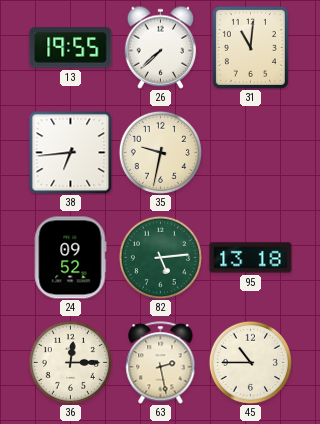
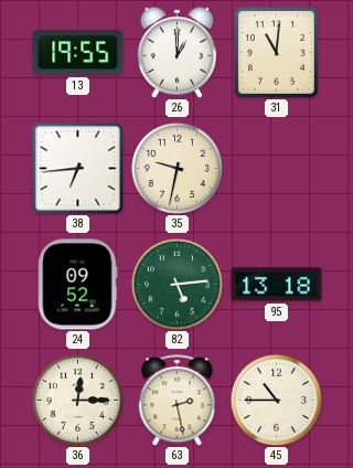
26: 7:38 -> 1:00 (178, 52)
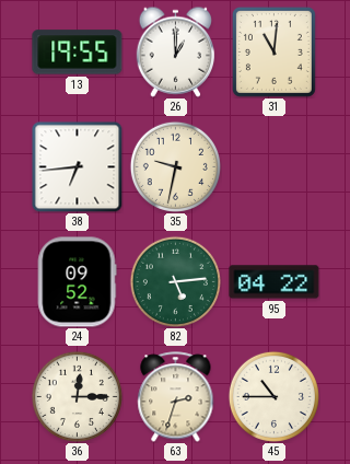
95: 13:18 -> 04:22 (275, 282)
63: 2:28 -> 2:33 (176, 397)
